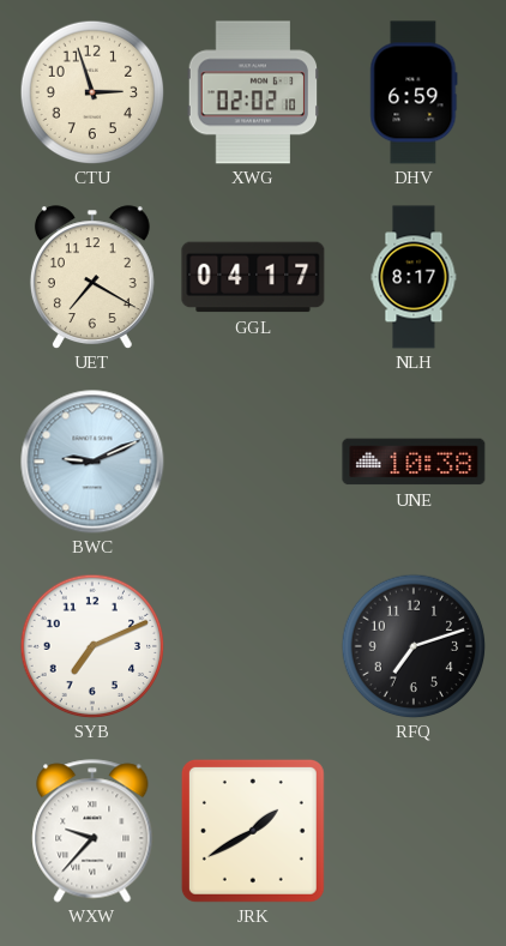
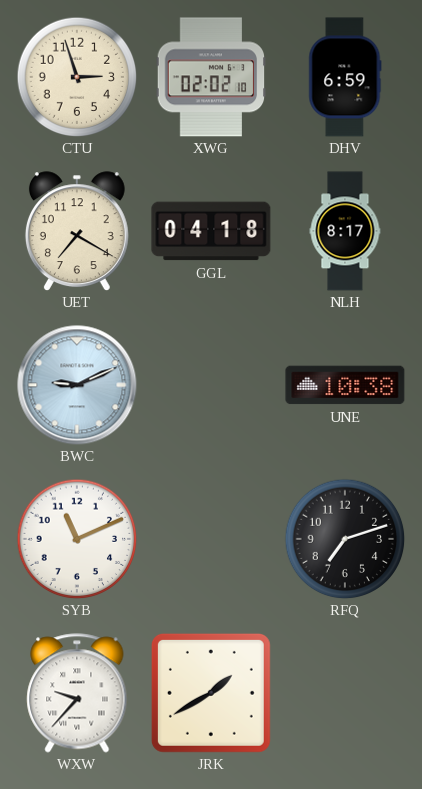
GGL: 04:17 -> 04:18 (211, 231)
SYB: 7:11 -> 11:11 (77, 539)
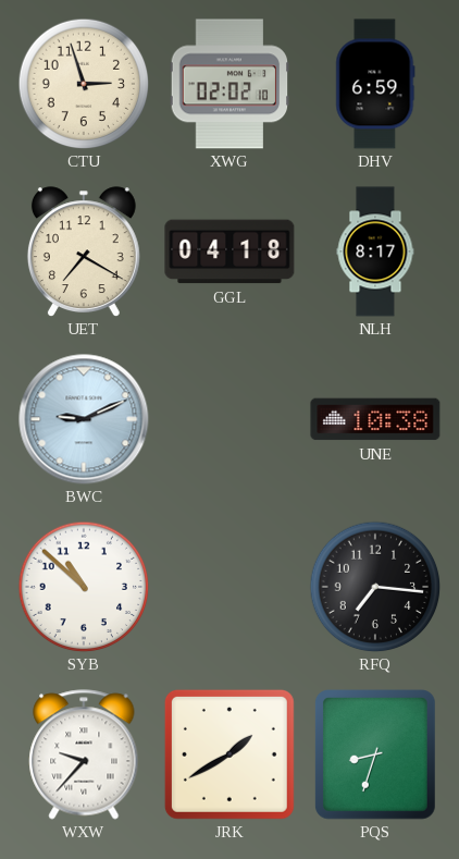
SYB: 11:11 -> 10:52 (84, 587)
RFQ: 7:12 -> 7:16 (375, 587)
PQS: none -> 8:33 (375, 756)
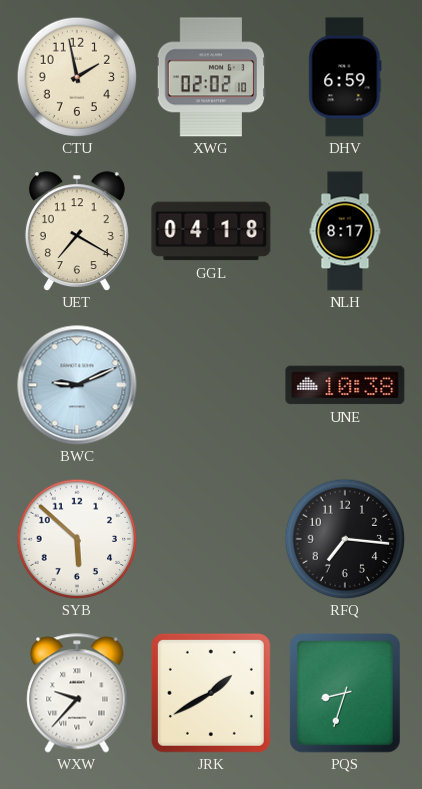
CTU: 2:57 -> 1:58 (77, 77)
SYB: 10:52 -> 5:52 (77, 539)
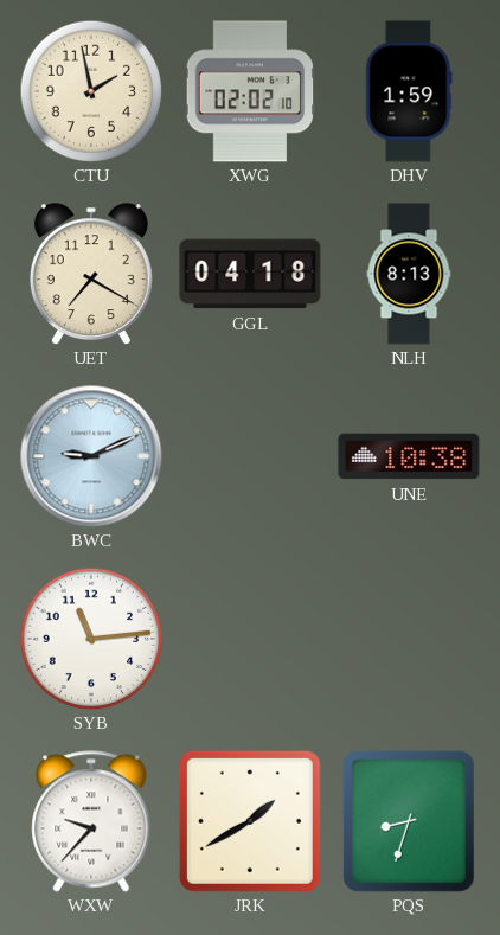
DHV: 6:59 -> 1:59 (409, 91)
NLH: 8:17 -> 8:13 (409, 274)
SYB: 5:52 -> 11:14 (91, 639)
RFQ: 7:16 -> none (345, 539)
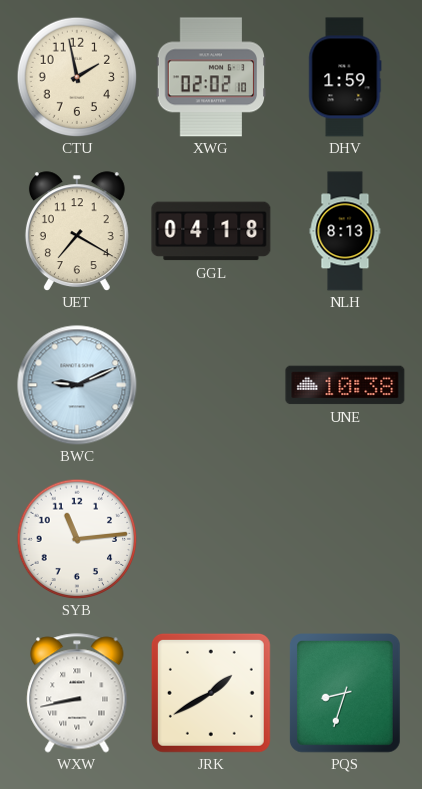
WXW: 9:37 -> 8:43 (77, 693)
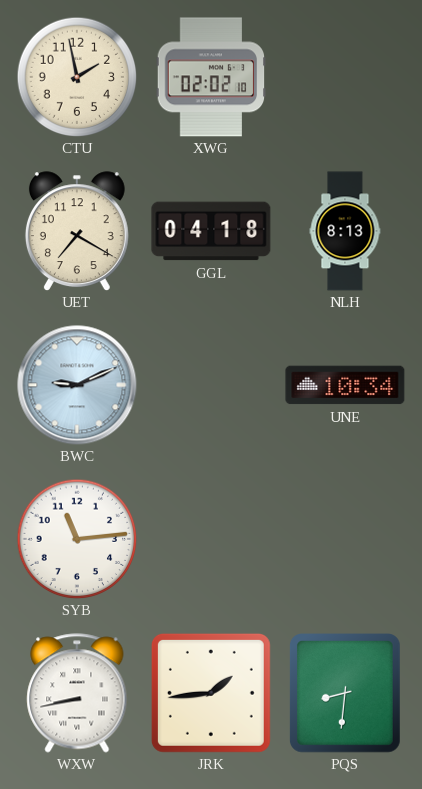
DHV: 1:59 -> none (345, 77)
UNE: 10:38 -> 10:34 (345, 385)
JRK: 1:40 -> 1:44 (211, 693)
PQS: 8:33 -> 8:31 (345, 694)
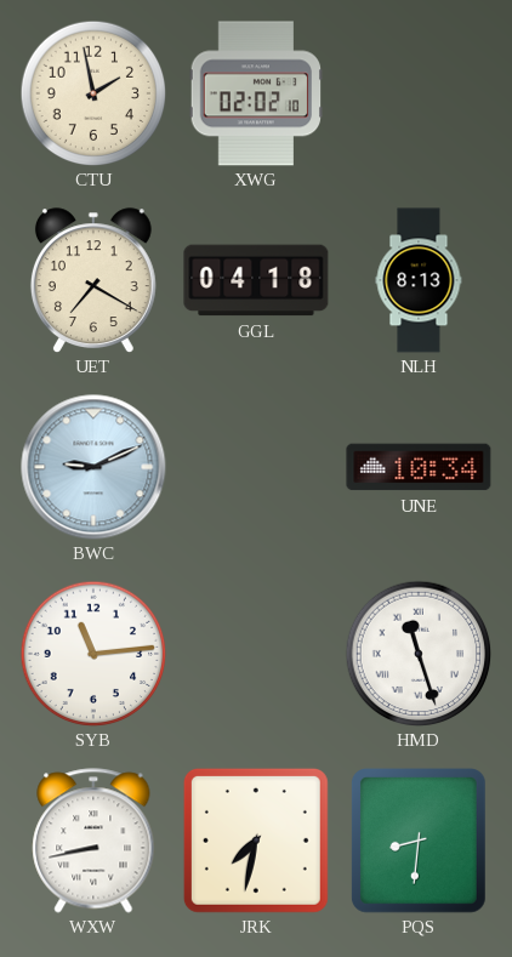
HMD: none -> 11:27 (419, 654)
JRK: 1:44 -> 7:32 (256, 841)
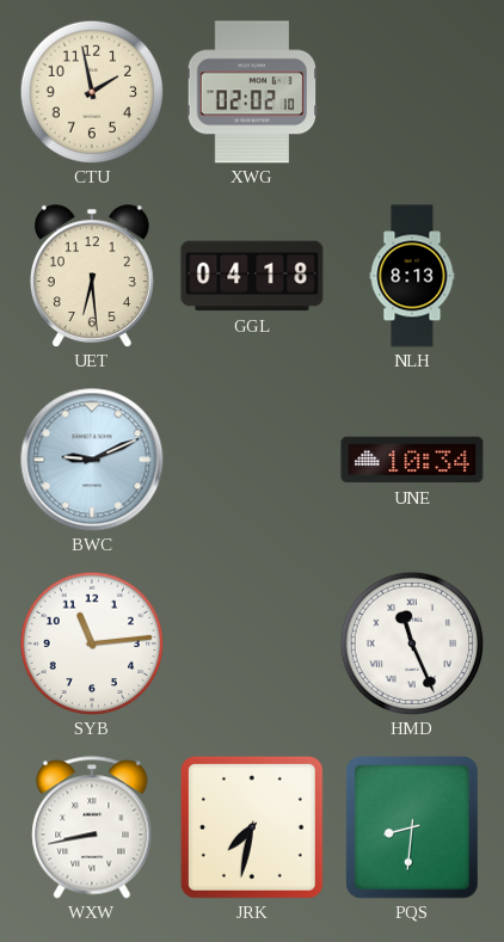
UET: 7:20 -> 6:29 (92, 276)
HMD: 11:27 -> 11:26 (412, 644)
